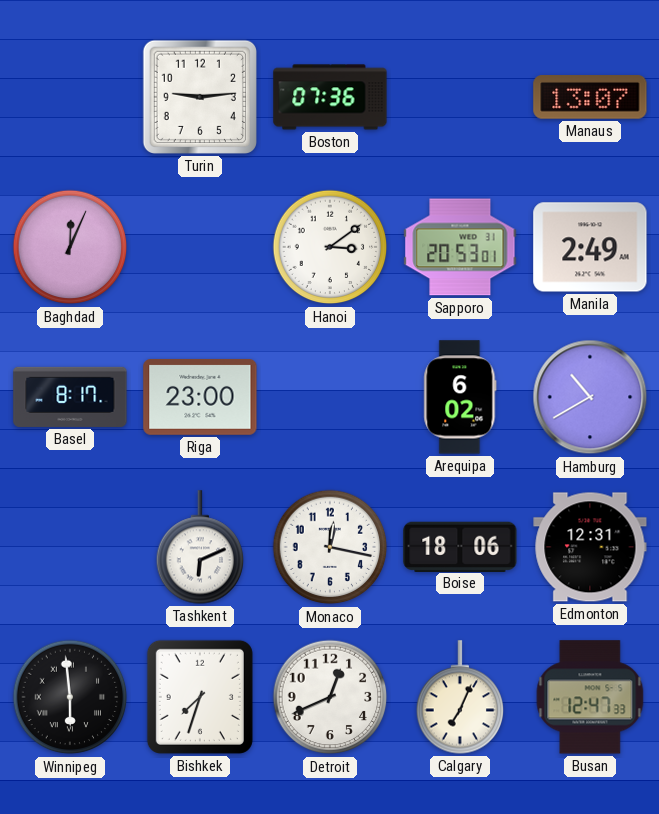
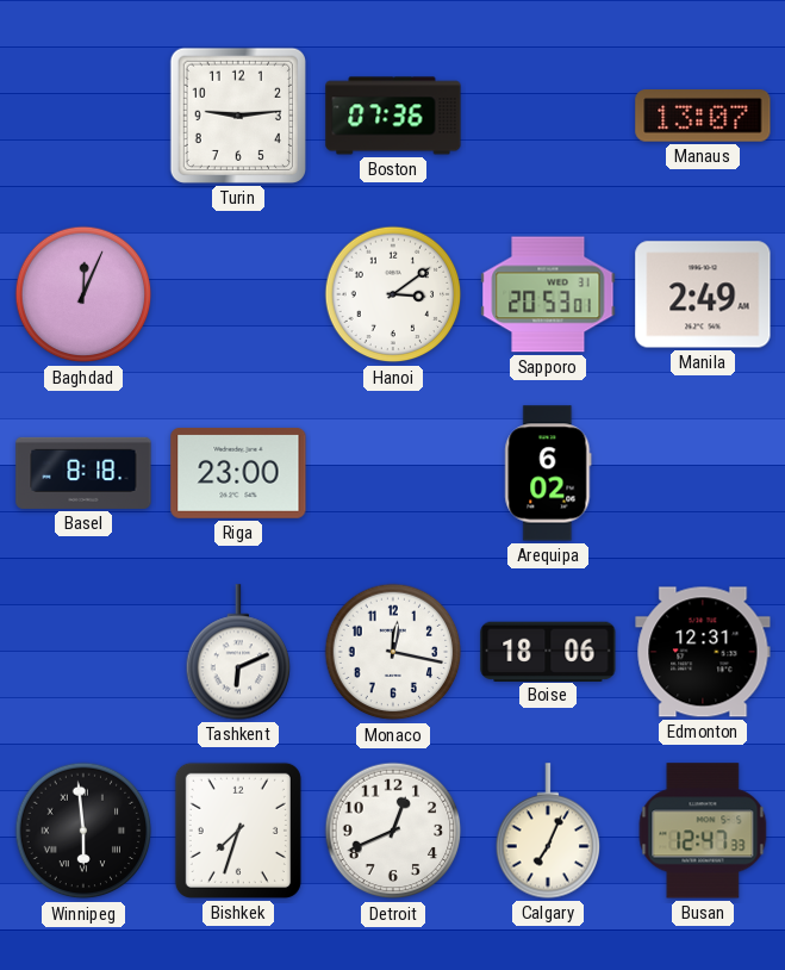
Basel: 8:17 -> 8:18 (83, 473)
Hamburg: 10:40 -> none (590, 397)
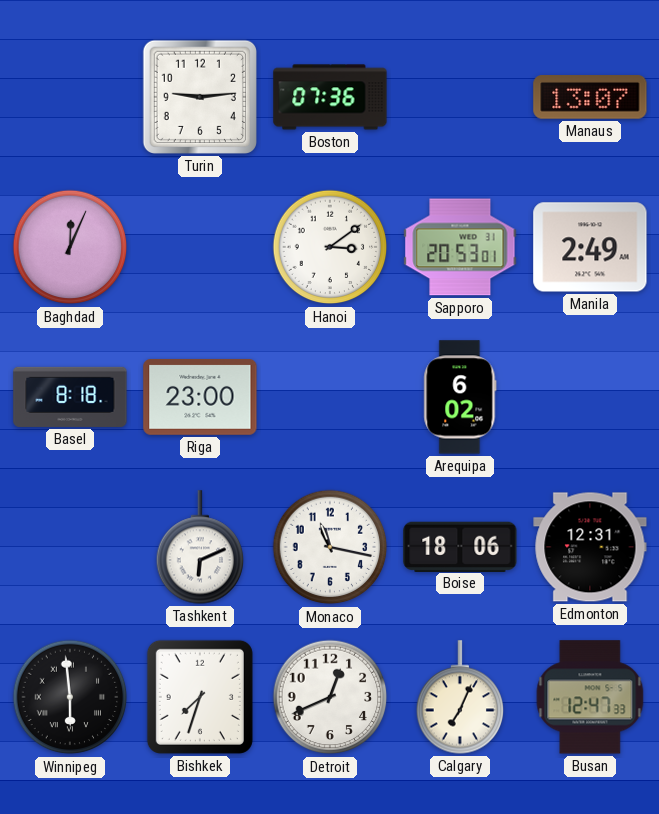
Monaco: 12:17 -> 11:17 (330, 547)
